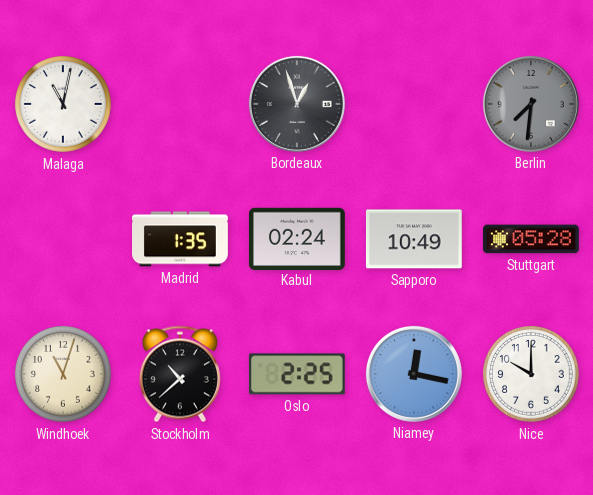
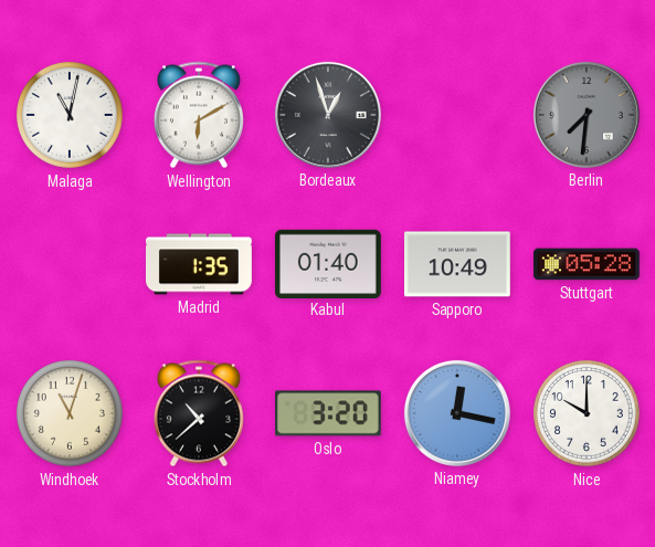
Wellington: none -> 6:10 (199, 115)
Kabul: 02:24 -> 01:40 (328, 263)
Oslo: 2:25 -> 3:20 (328, 413)
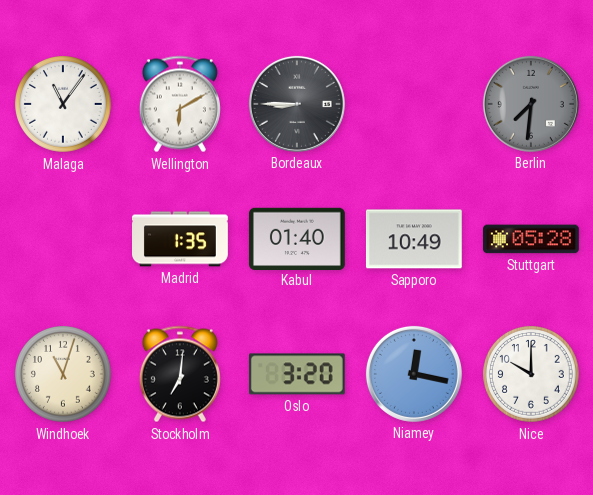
Malaga: 11:02 -> 11:06 (64, 105)
Bordeaux: 12:57 -> 8:45 (297, 104)
Stockholm: 10:38 -> 7:01 (180, 374)
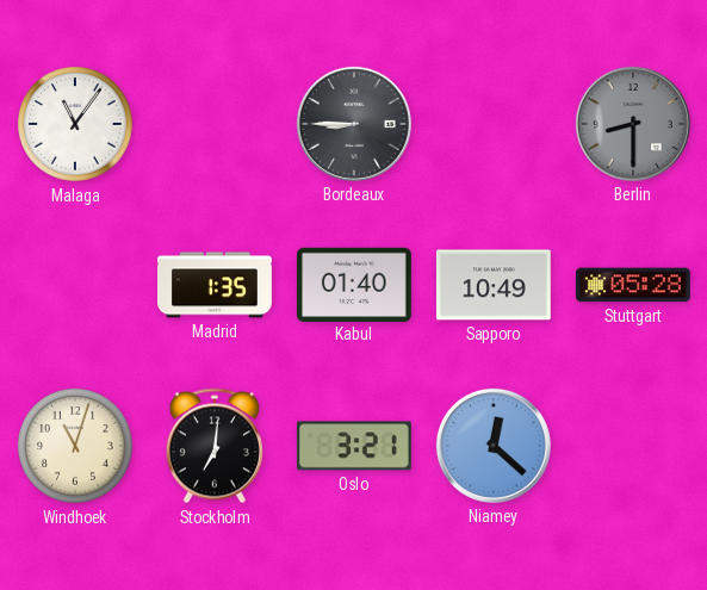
Wellington: 6:10 -> none (180, 104)
Berlin: 7:31 -> 8:30 (633, 124)
Oslo: 3:20 -> 3:21 (354, 446)
Niamey: 12:17 -> 12:22 (494, 446)
Nice: 10:00 -> none (532, 375)
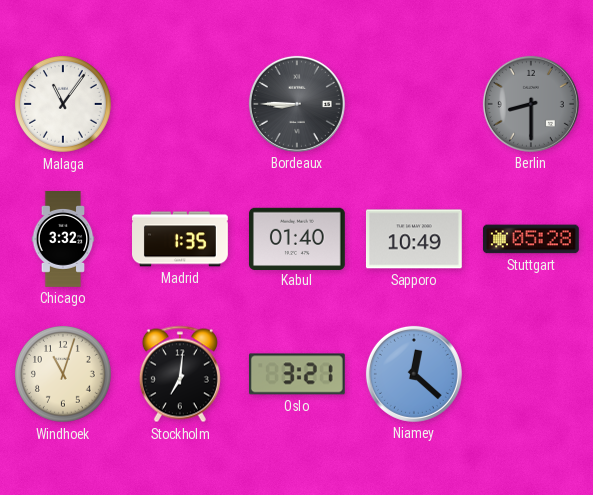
Chicago: none -> 3:32 (63, 240)
